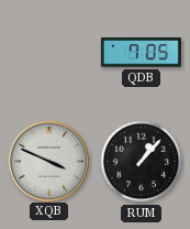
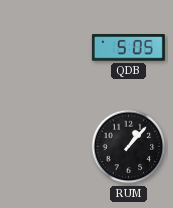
QDB: 7:05 -> 5:05 (128, 48)
XQB: 3:49 -> none (48, 161)
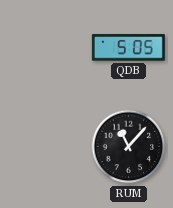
RUM: 1:07 -> 11:07 (129, 147)
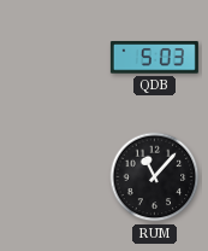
QDB: 5:05 -> 5:03 (154, 58)
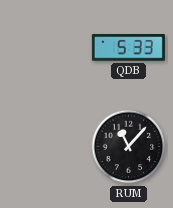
QDB: 5:03 -> 5:33 (128, 48)
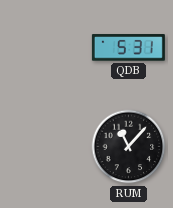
QDB: 5:33 -> 5:31 (128, 48)
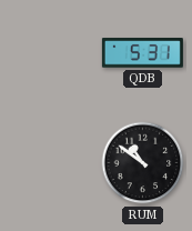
RUM: 11:07 -> 10:51 (143, 163)
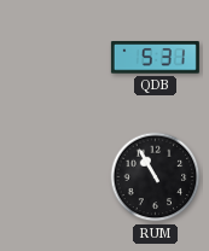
RUM: 10:51 -> 10:55 (156, 177)
